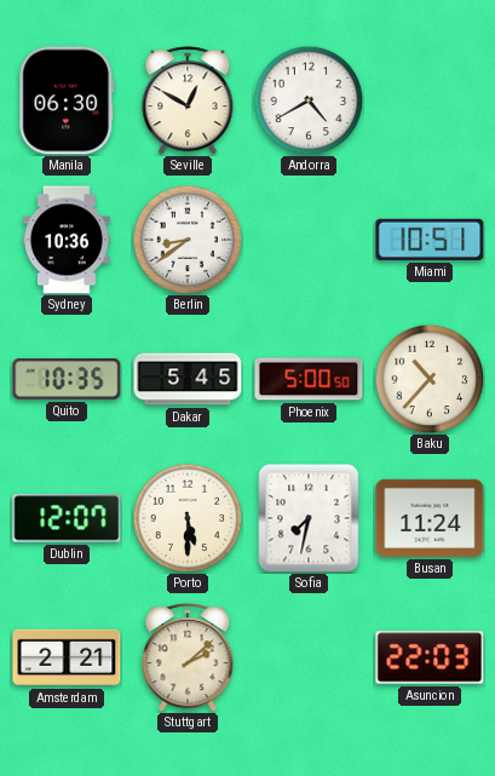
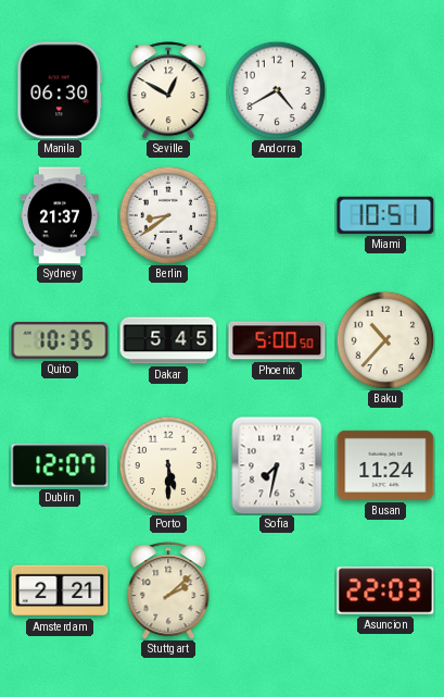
Sydney: 10:36 -> 21:37 (60, 215)
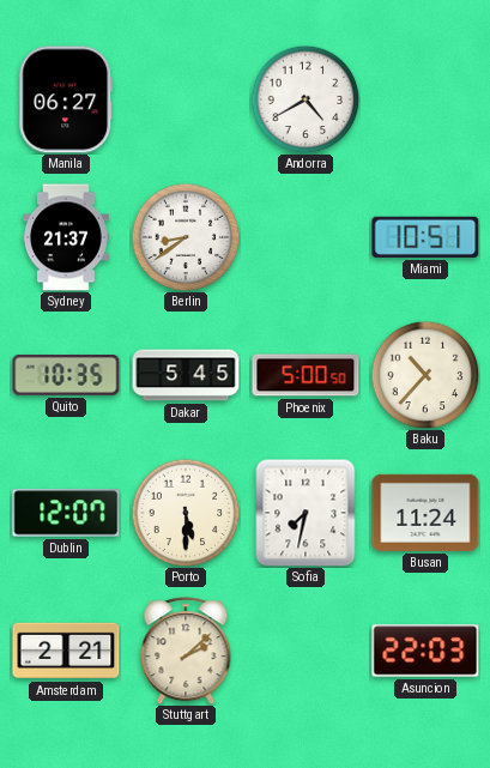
Manila: 06:30 -> 06:27 (66, 99)
Seville: 12:50 -> none (168, 90)
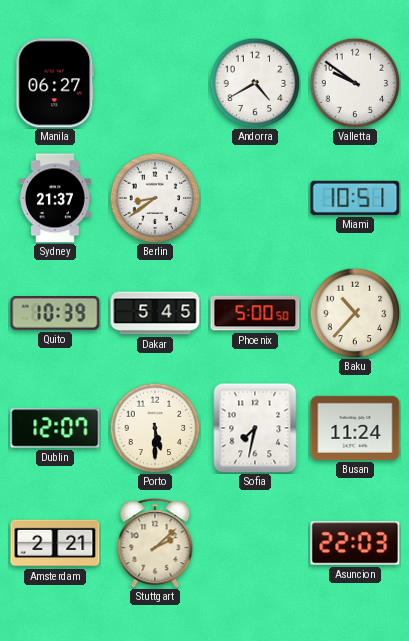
Valletta: none -> 9:51 (355, 83)
Quito: 10:35 -> 10:39 (55, 314)
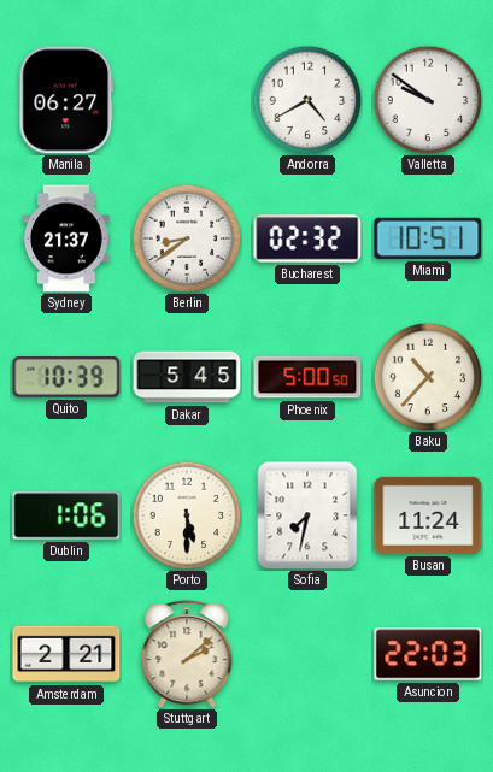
Bucharest: none -> 02:32 (307, 238)
Dublin: 12:07 -> 1:06 (66, 515)
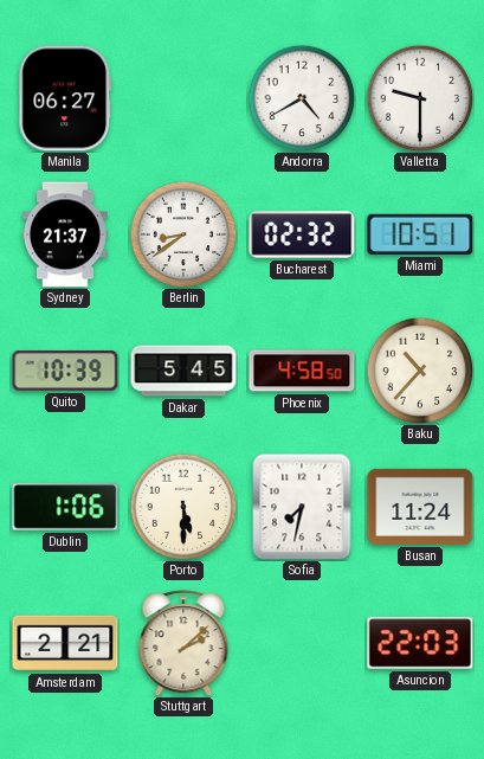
Valletta: 9:51 -> 9:30 (420, 98)
Phoenix: 5:00 -> 4:58 (302, 371)
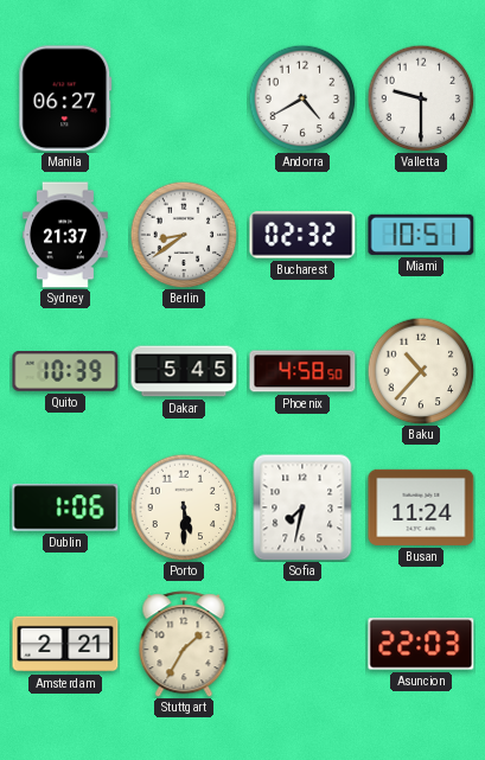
Stuttgart: 2:08 -> 1:35 (184, 644)
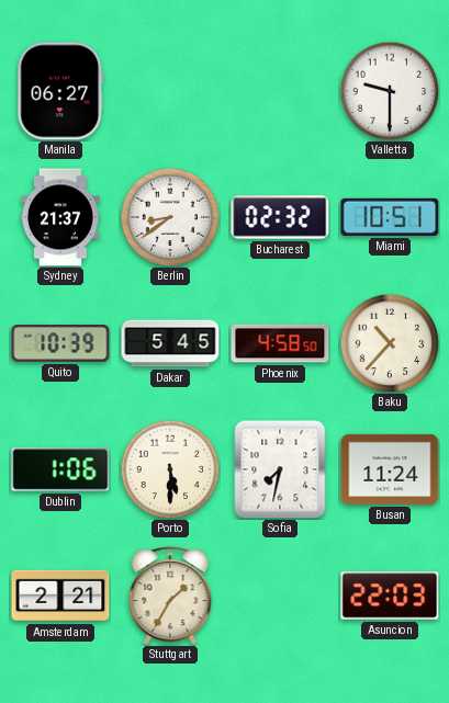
Andorra: 4:40 -> none (302, 98)
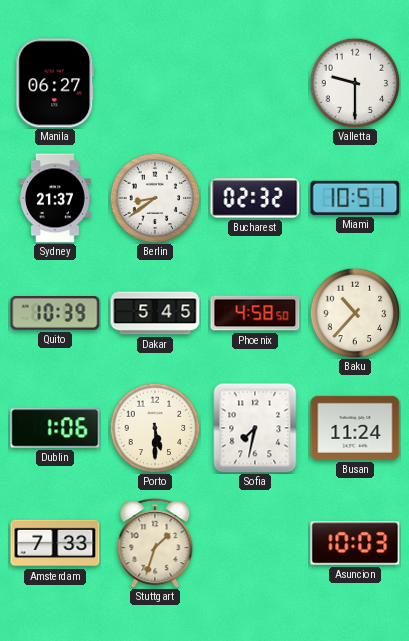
Amsterdam: 2:21 -> 7:33 (55, 543)
Stuttgart: 1:35 -> 1:33 (155, 543)
Asuncion: 22:03 -> 10:03 (355, 543)
